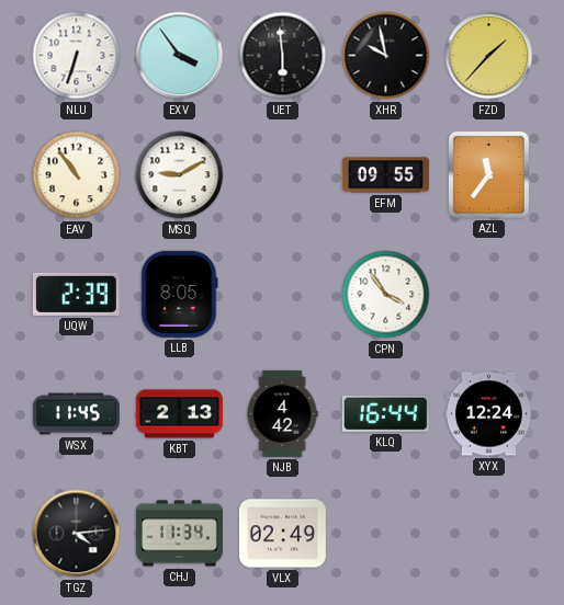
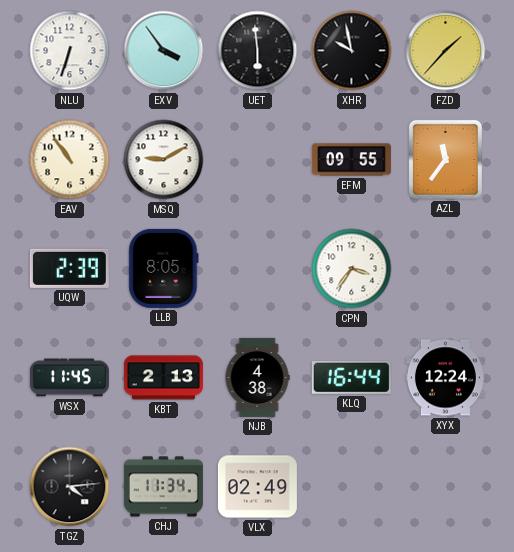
CPN: 3:54 -> 3:36 (352, 269)
NJB: 4:42 -> 4:38 (257, 377)
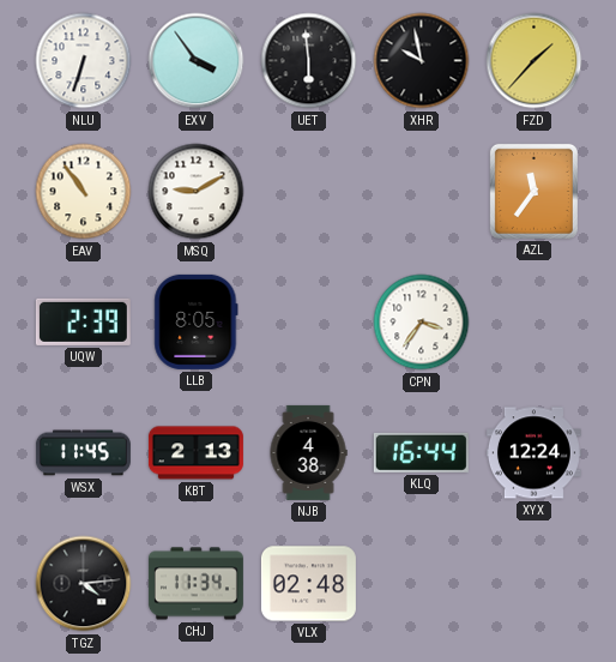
EFM: 09:55 -> none (351, 160)
VLX: 02:49 -> 02:48 (308, 584)
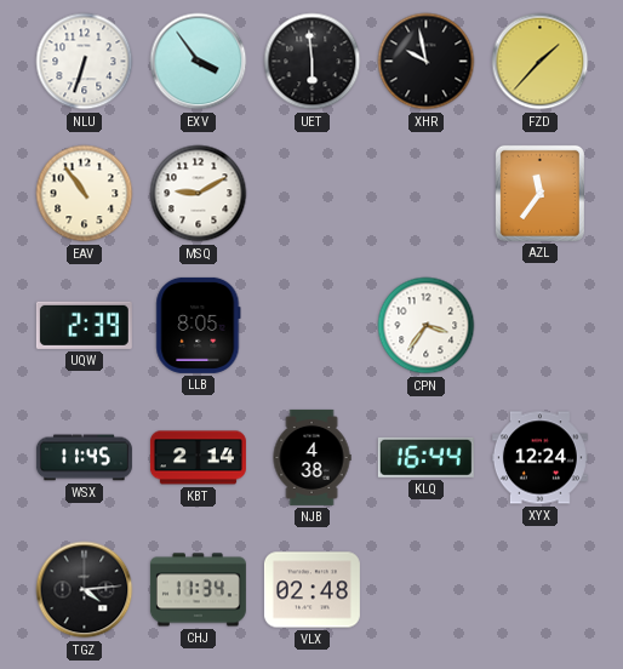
KBT: 2:13 -> 2:14 (198, 458)
